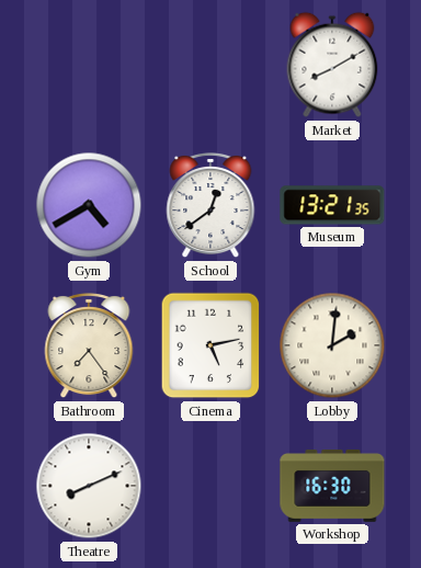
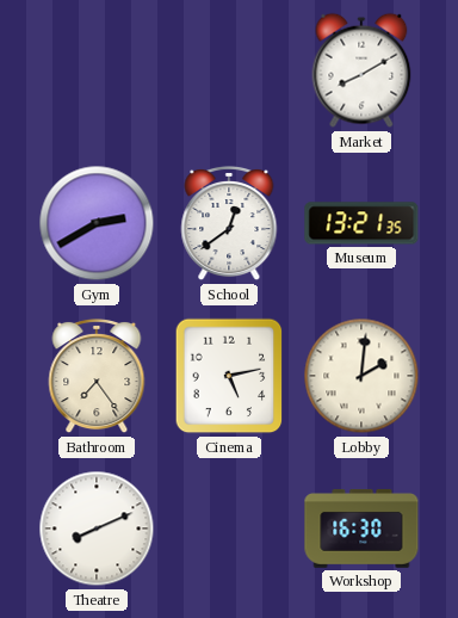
Gym: 4:40 -> 2:40 (97, 223)
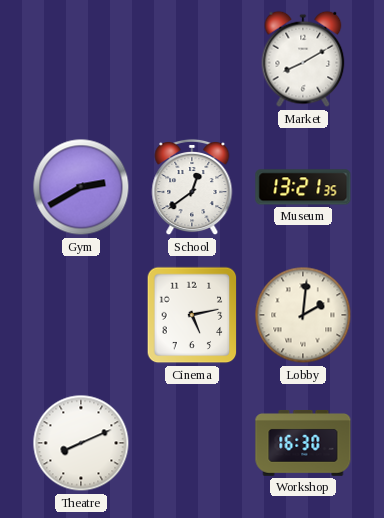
Bathroom: 7:24 -> none (97, 376)
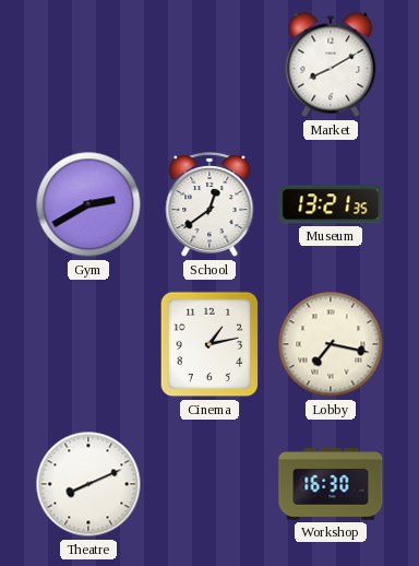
Cinema: 5:13 -> 1:13 (209, 344)
Lobby: 2:01 -> 7:17 (331, 344)
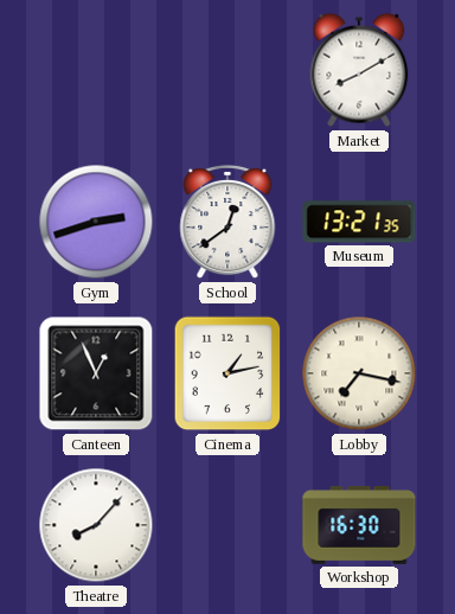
Gym: 2:40 -> 2:42 (96, 222)
Canteen: none -> 12:56 (96, 373)
Theatre: 8:11 -> 8:07 (96, 525)
